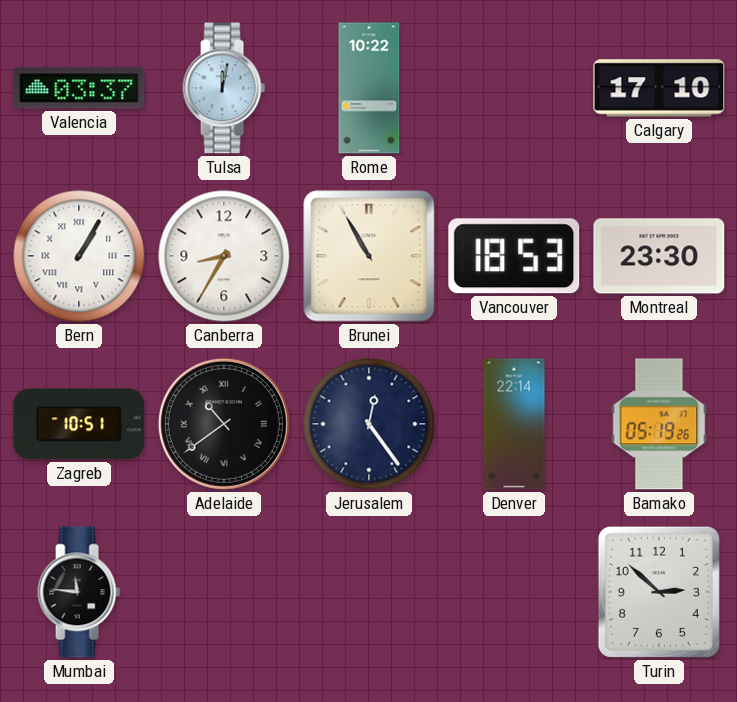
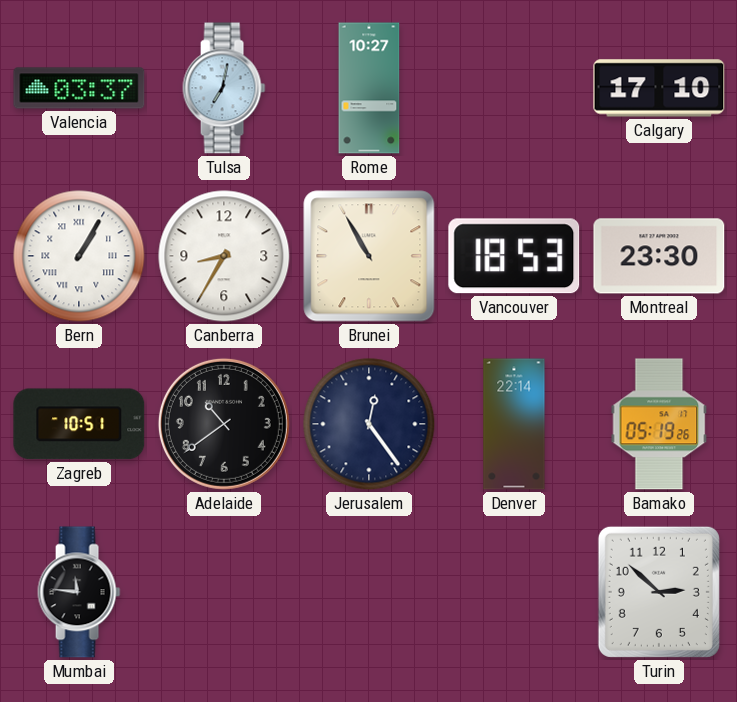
Tulsa: 12:02 -> 7:02 (224, 88)
Rome: 10:22 -> 10:27 (369, 88)
Adelaide numerals: Roman -> Arabic (224, 424)
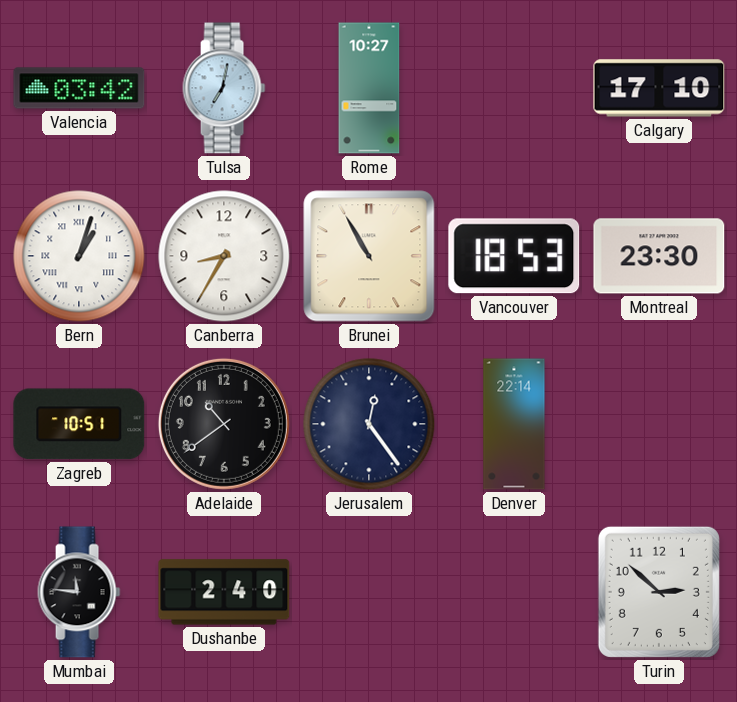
Valencia: 03:37 -> 03:42 (79, 88)
Bern: 1:05 -> 1:03 (79, 256)
Bamako: 05:19 -> none (659, 424)
Dushanbe: none -> 2:40 (224, 592)
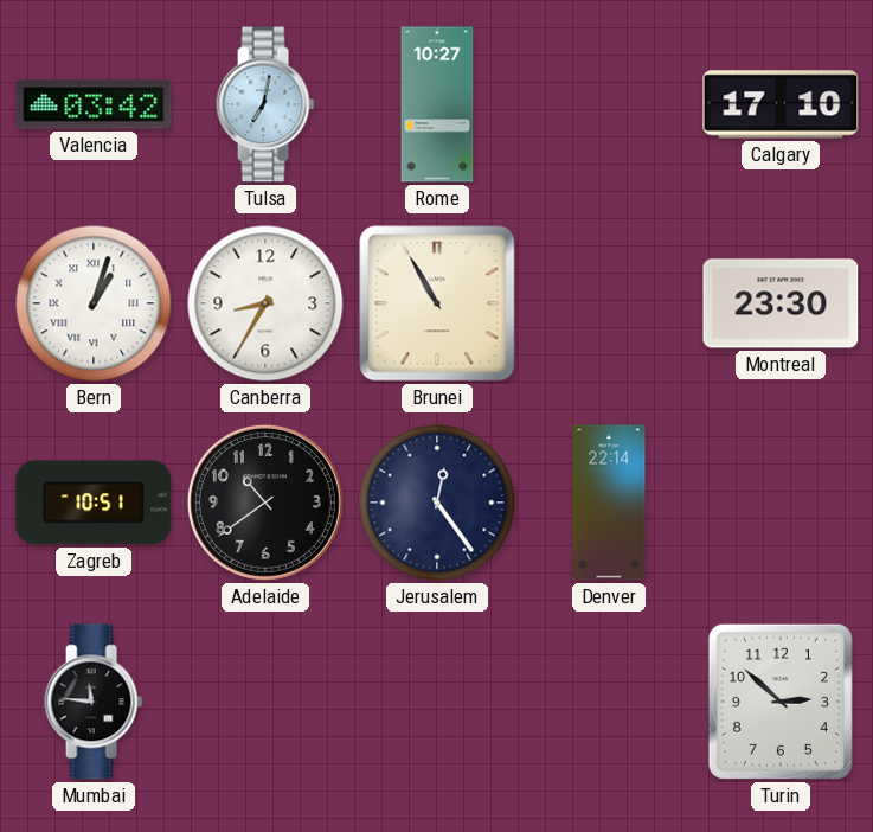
Vancouver: 18:53 -> none (514, 256)
Dushanbe: 2:40 -> none (224, 592)
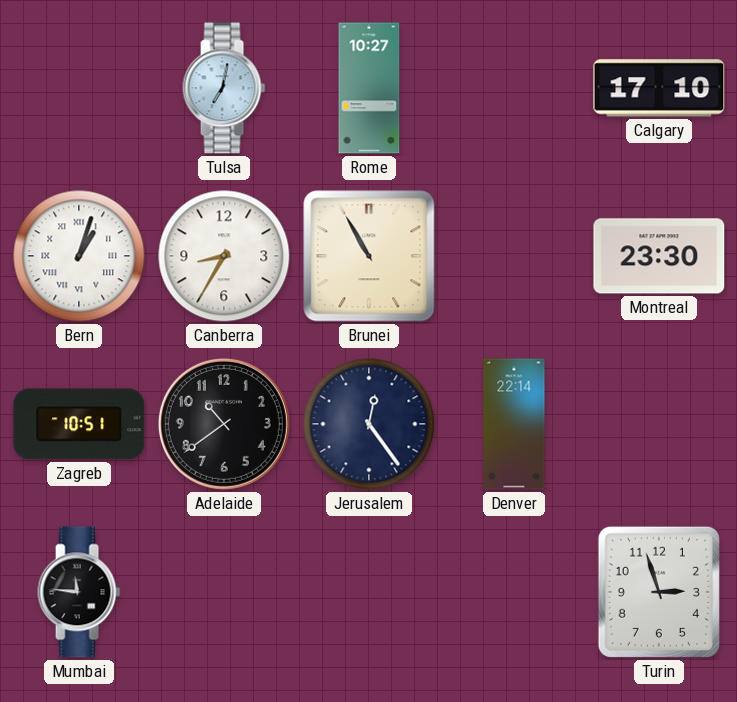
Valencia: 03:42 -> none (94, 104)
Turin: 2:52 -> 2:57 (659, 592)
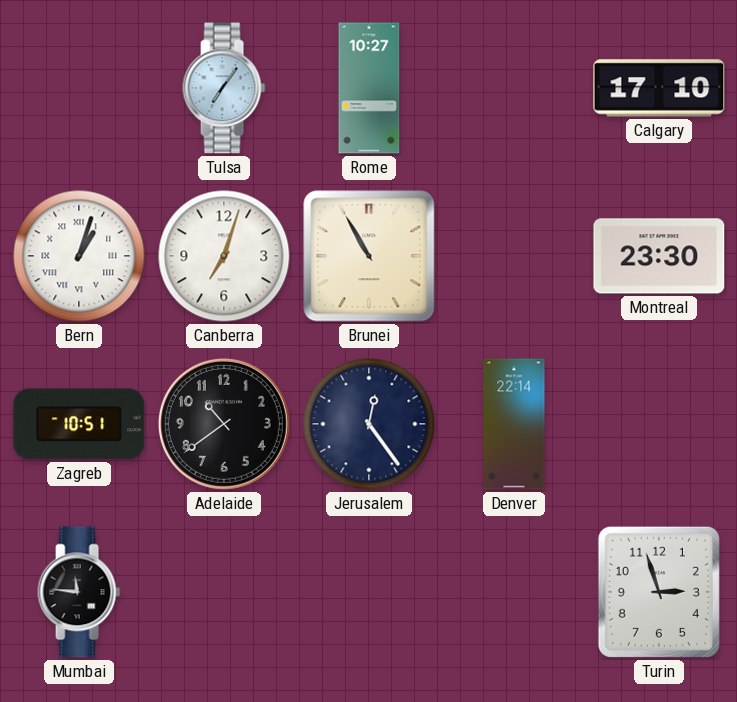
Tulsa: 7:02 -> 7:06 (224, 88)
Canberra: 8:35 -> 7:03 (224, 256)
